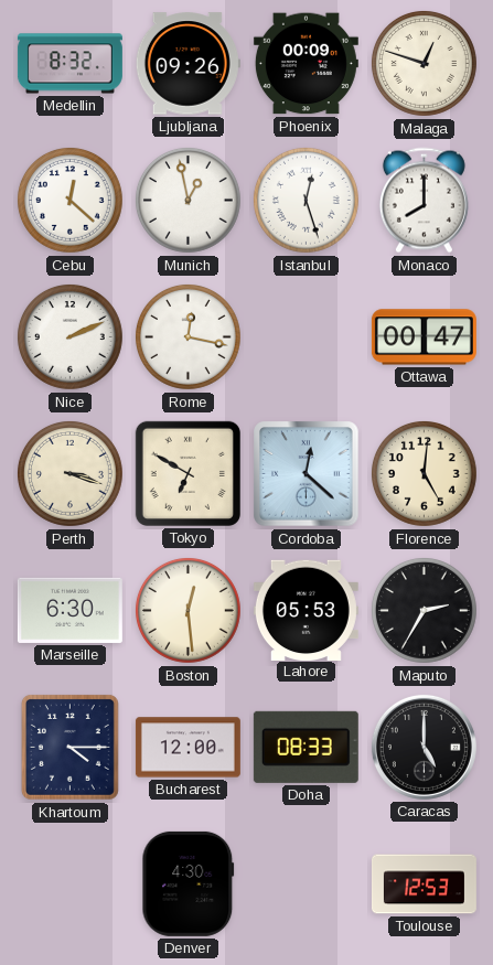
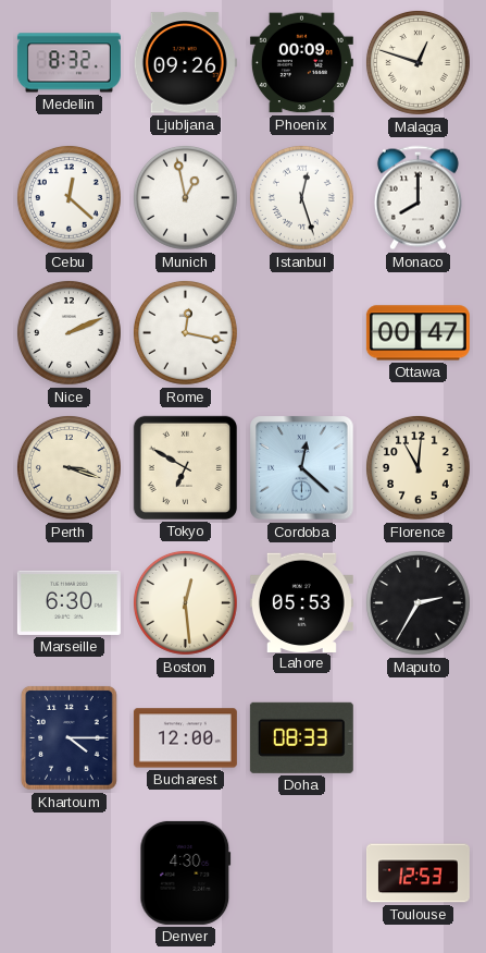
Florence: 5:01 -> 11:01 (418, 467)
Caracas: 5:00 -> none (424, 747)
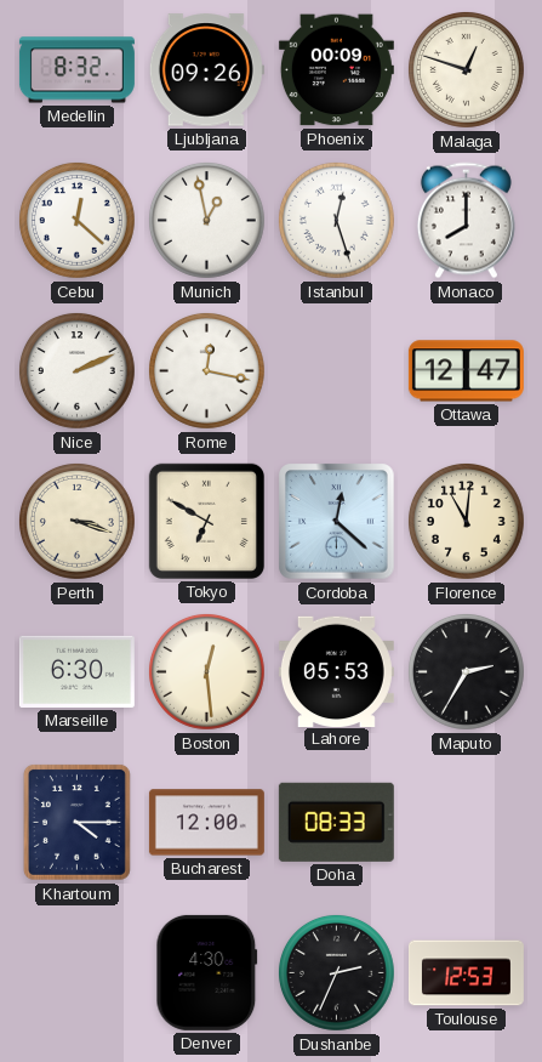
Ottawa: 00:47 -> 12:47 (466, 371)
Dushanbe: none -> 2:34 (336, 972)
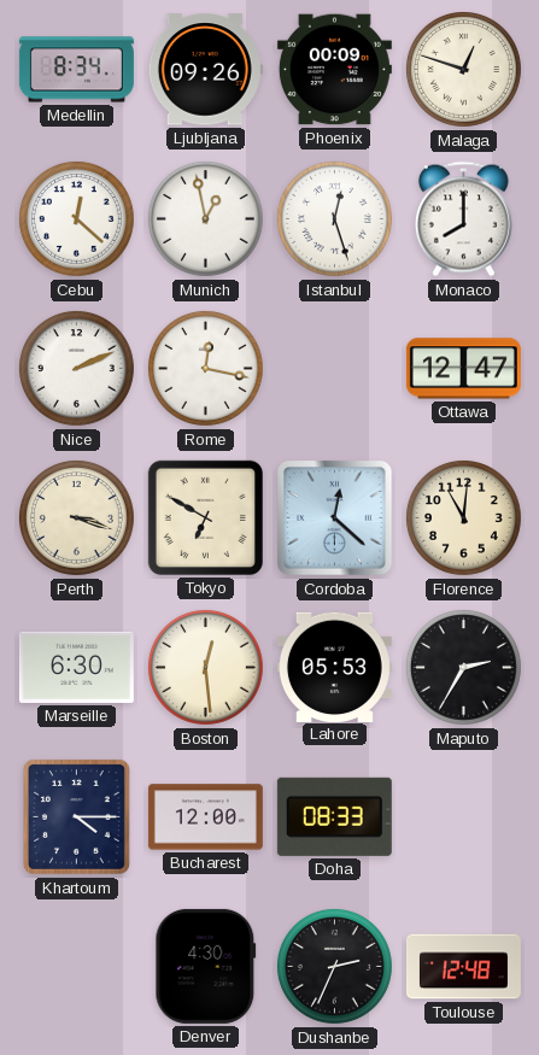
Medellin: 8:32 -> 8:34 (76, 70)
Toulouse: 12:53 -> 12:48 (463, 967)
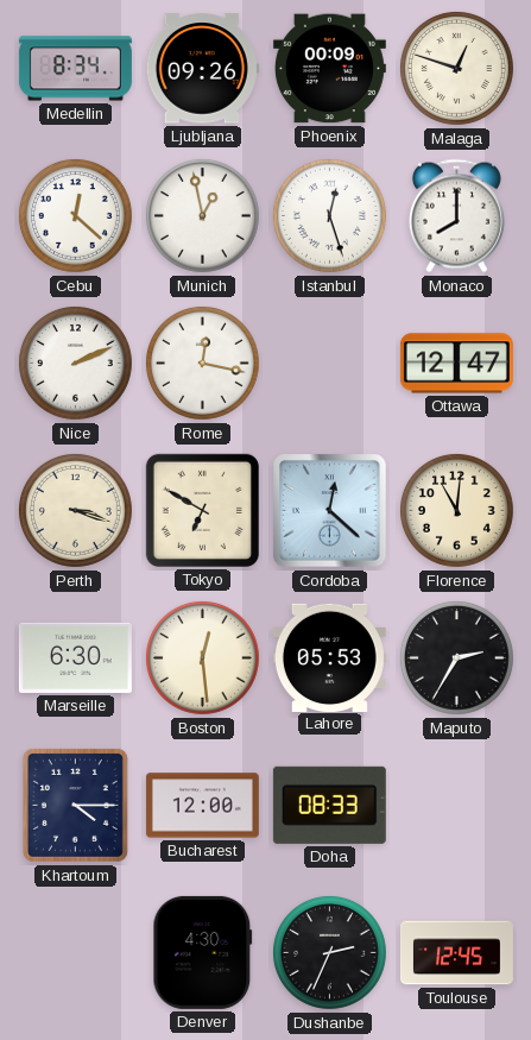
Toulouse: 12:48 -> 12:45 (456, 953)
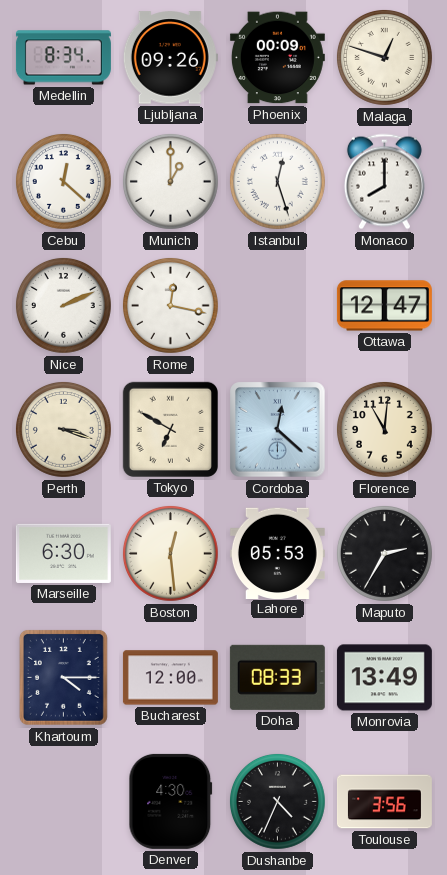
Munich: 12:58 -> 1:00 (170, 181)
Monrovia: none -> 13:49 (384, 678)
Dushanbe: 2:34 -> 4:34 (277, 801)
Toulouse: 12:45 -> 3:56 (384, 802)
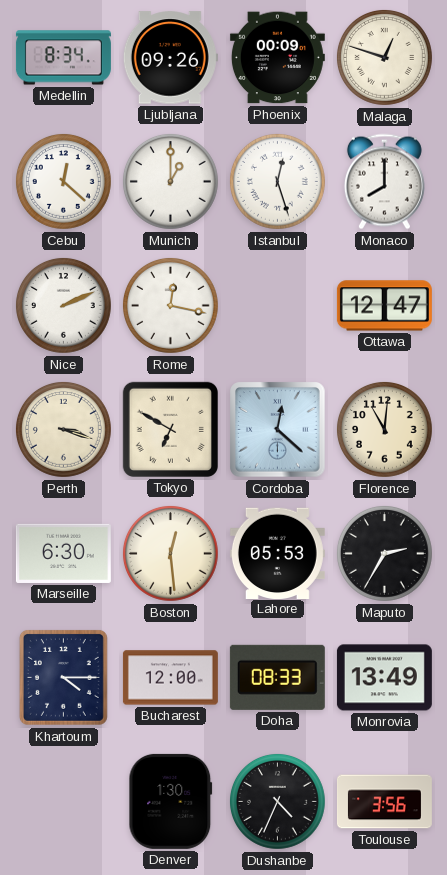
Denver: 4:30 -> 1:30 (171, 801)
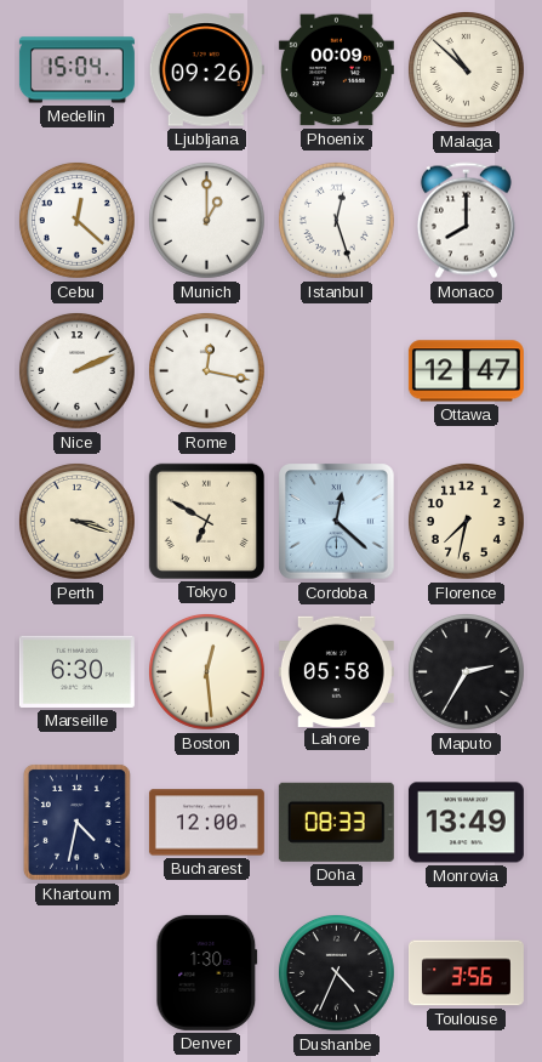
Medellin: 8:34 -> 15:04 (76, 70)
Malaga: 12:48 -> 10:52 (466, 69)
Florence: 11:01 -> 7:32 (466, 521)
Lahore: 05:53 -> 05:58 (336, 671)
Khartoum: 4:15 -> 4:32 (76, 822)
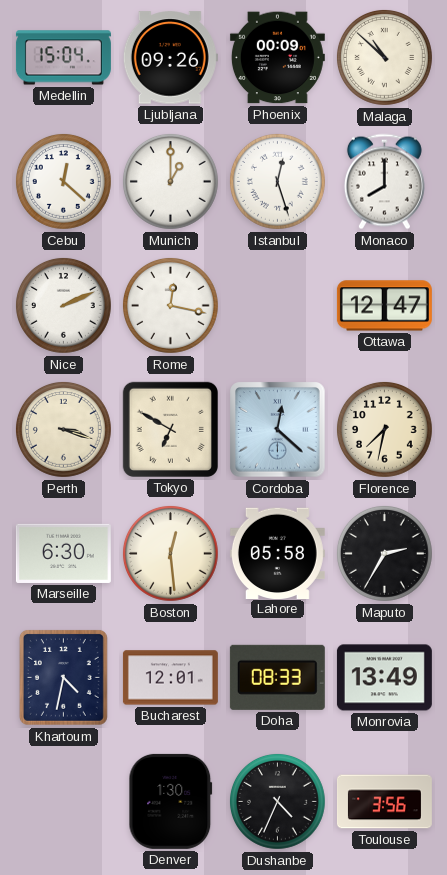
Bucharest: 12:00 -> 12:01 (170, 678)
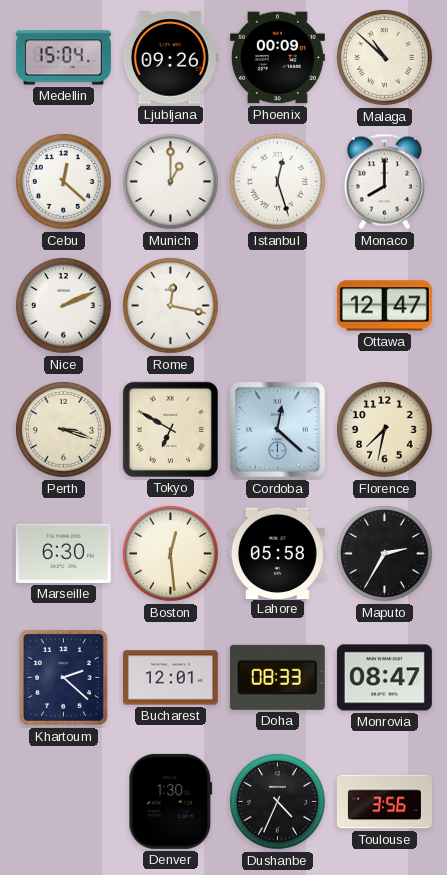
Khartoum: 4:32 -> 2:22 (63, 677)
Monrovia: 13:49 -> 08:47 (384, 678)
